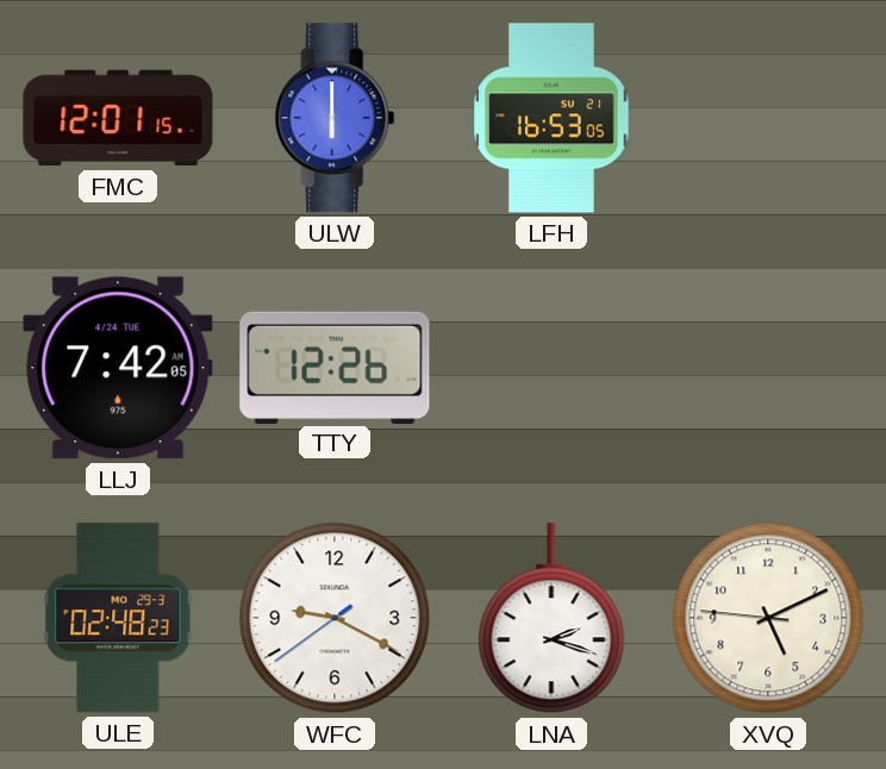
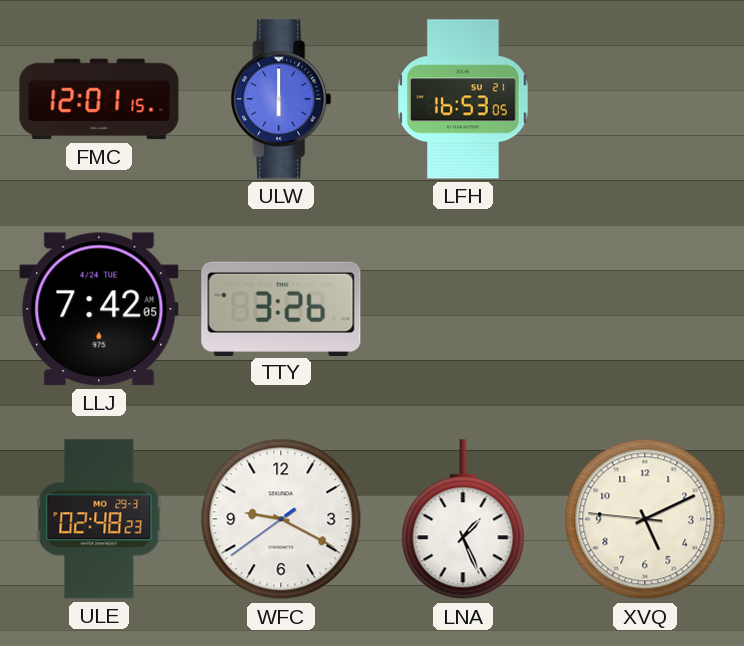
TTY: 12:26 -> 3:26 (281, 308)
LNA: 2:18 -> 1:26 (463, 520)
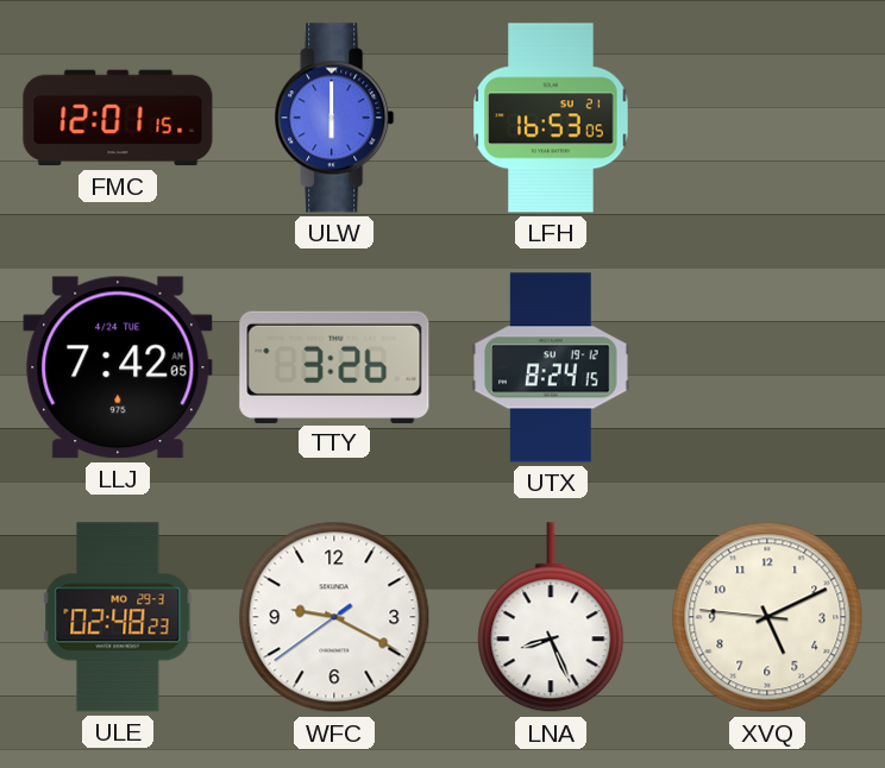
UTX: none -> 8:24 (551, 367)
LNA: 1:26 -> 8:26 (551, 618)
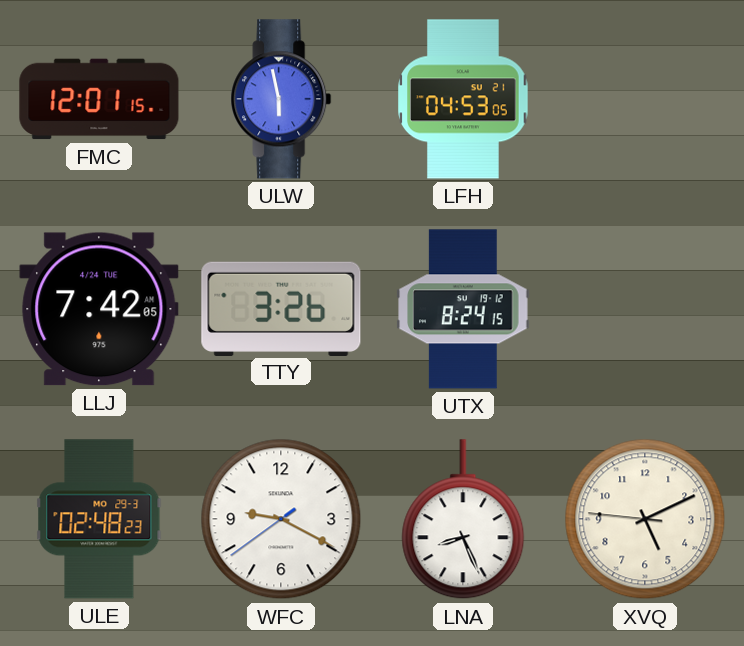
ULW: 6:00 -> 5:58 (281, 99)
LFH: 16:53 -> 04:53 (463, 99)
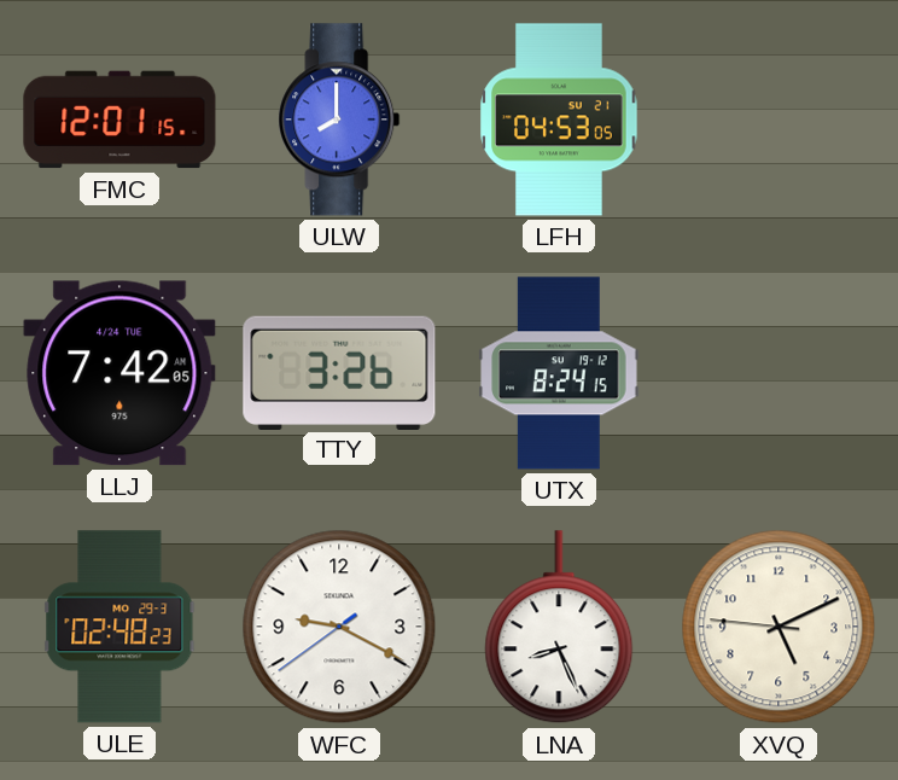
ULW: 5:58 -> 8:00 (339, 120)
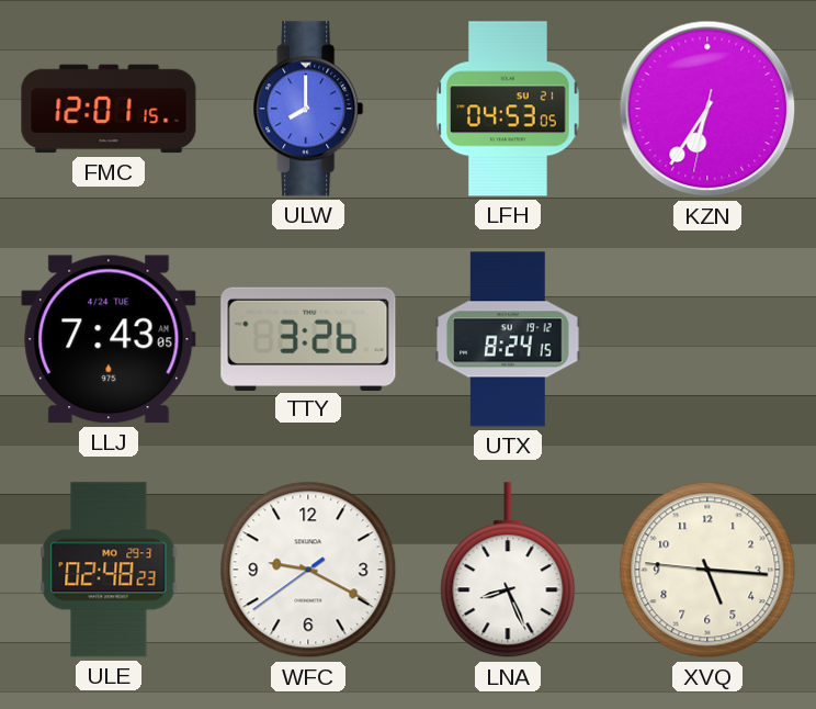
KZN: none -> 6:35 (707, 109)
LLJ: 7:42 -> 7:43 (109, 339)
XVQ: 5:10 -> 5:15 (707, 570)
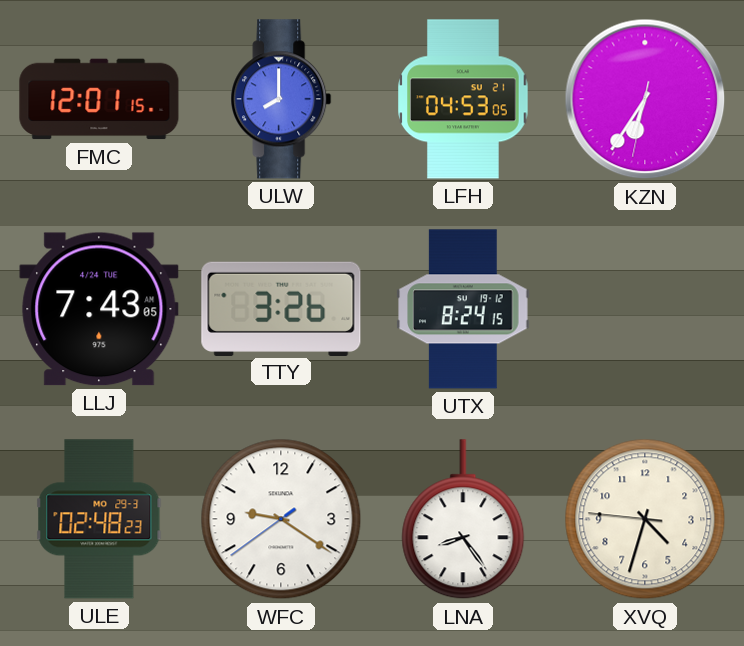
WFC: 9:19 -> 9:20 (281, 519)
LNA: 8:26 -> 8:24 (463, 520)
XVQ: 5:15 -> 4:32 (645, 519)
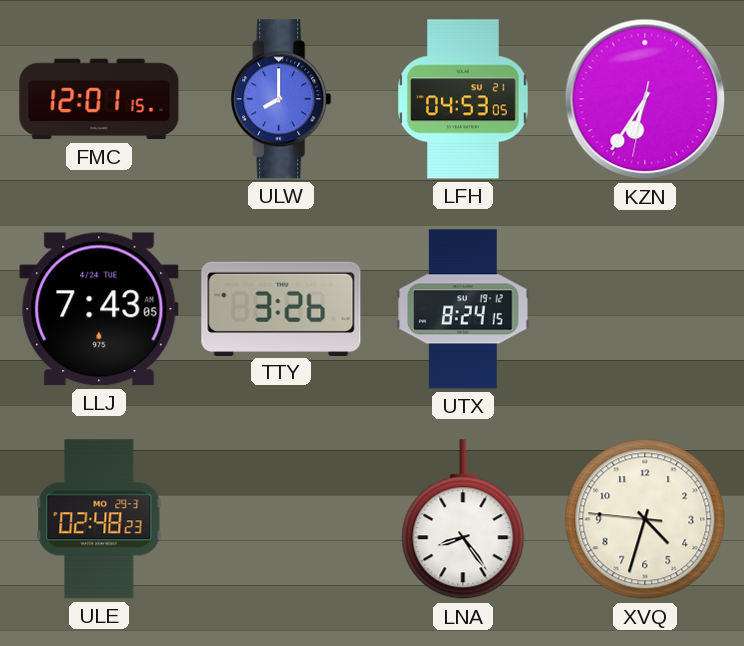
WFC: 9:20 -> none (281, 519)
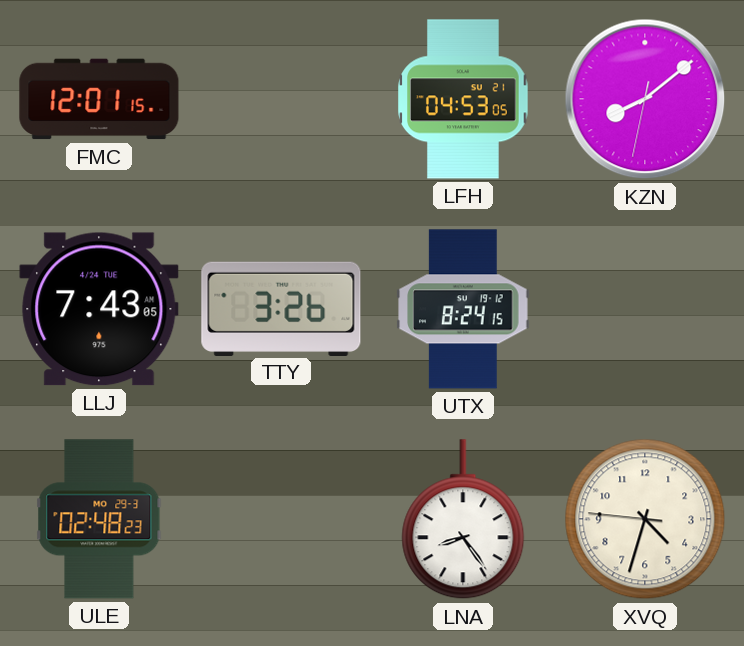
ULW: 8:00 -> none (281, 99)
KZN: 6:35 -> 8:08 (645, 99)
